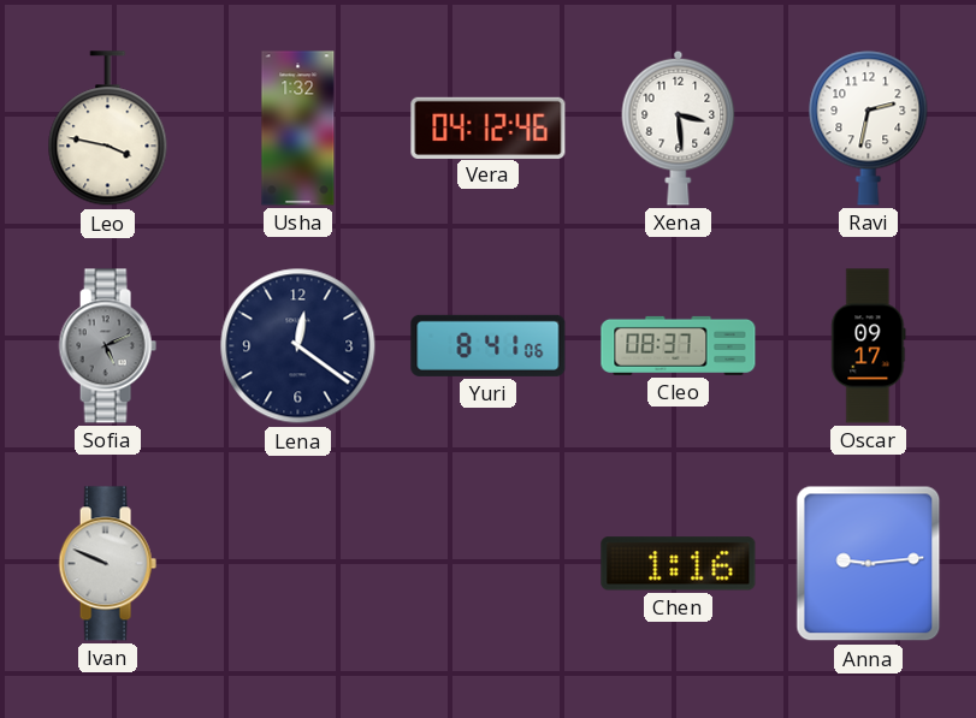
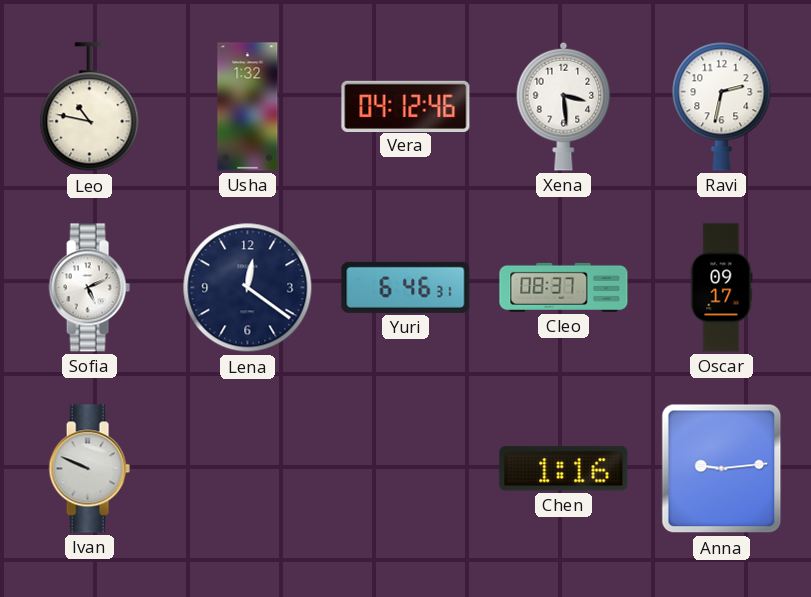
Leo: 3:47 -> 10:47 (90, 107)
Sofia dial: grey -> white (89, 288)
Yuri: 8:41 -> 6:46 (406, 287)
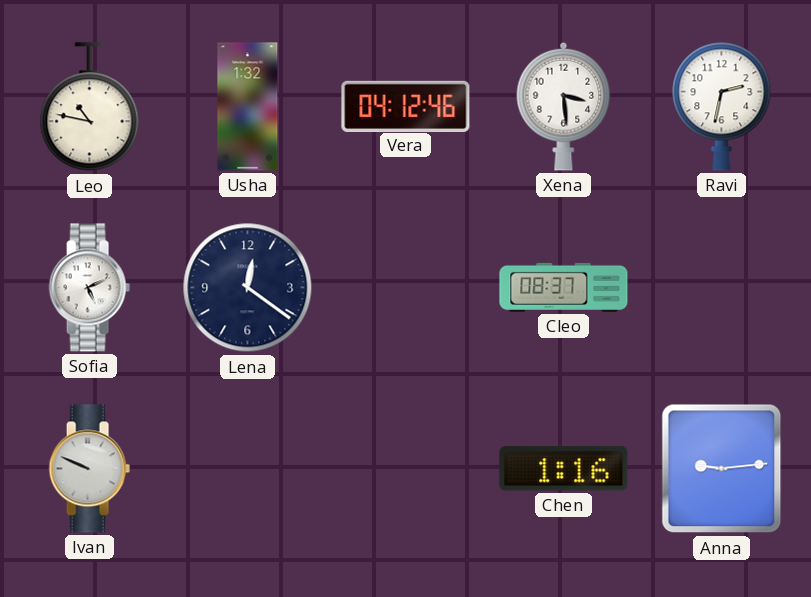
Yuri: 6:46 -> none (406, 287)
Oscar: 09:17 -> none (722, 288)
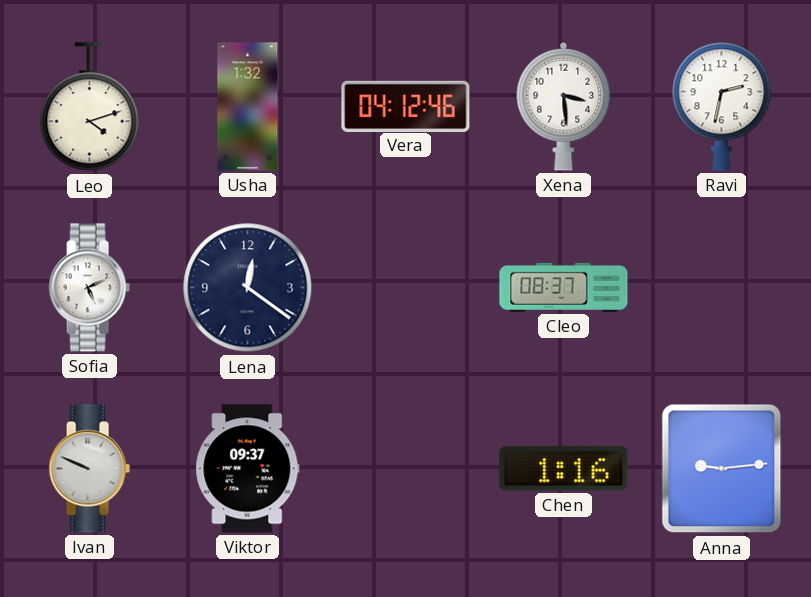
Leo: 10:47 -> 4:12 (90, 107)
Viktor: none -> 09:37 (248, 469)
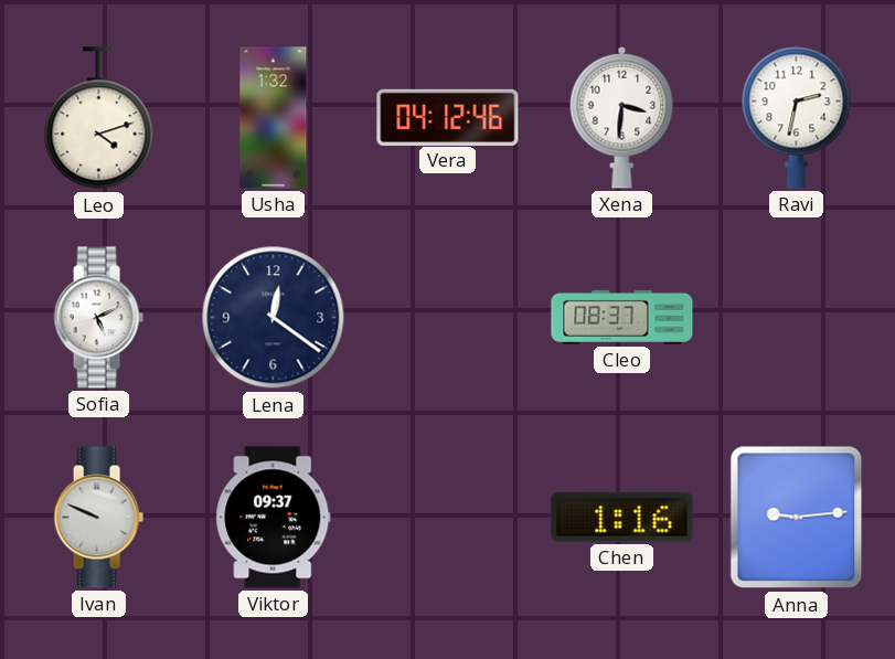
Xena: 3:29 -> 3:31 (622, 117)
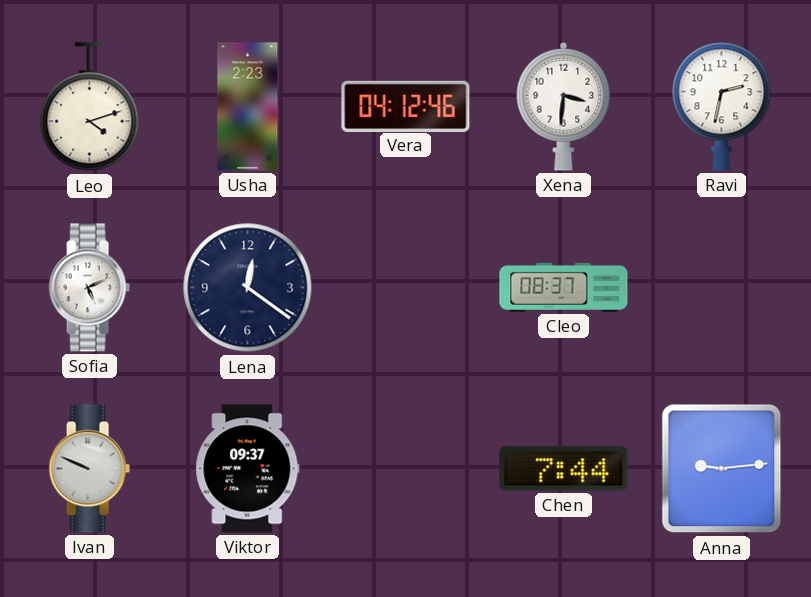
Usha: 1:32 -> 2:23 (248, 107)
Chen: 1:16 -> 7:44 (564, 469)
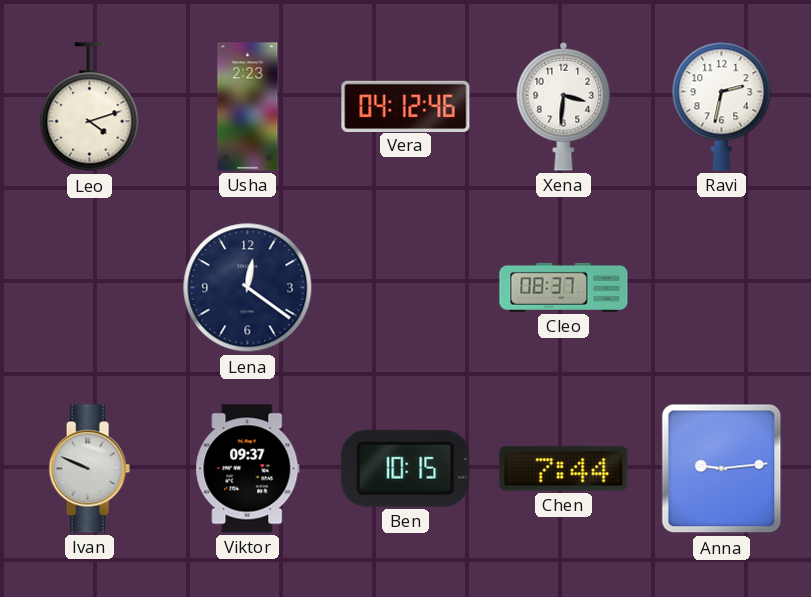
Sofia: 5:11 -> none (89, 288)
Ben: none -> 10:15 (406, 468)
